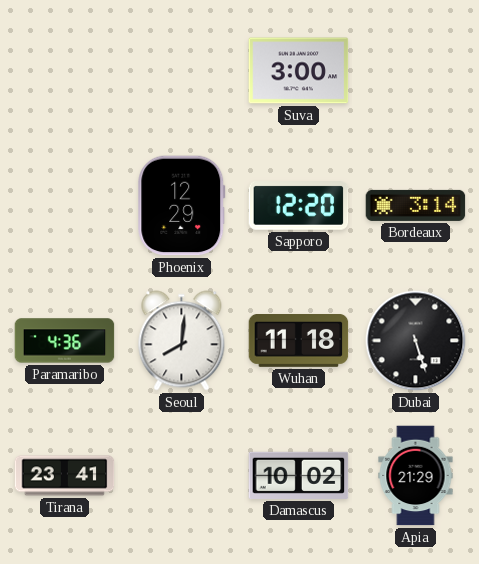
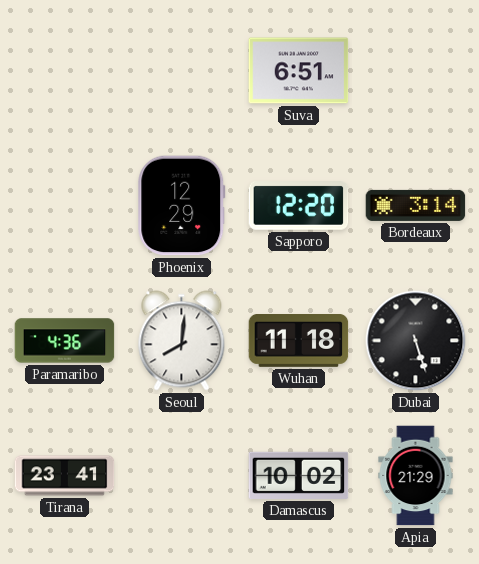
Suva: 3:00 -> 6:51 (299, 71)
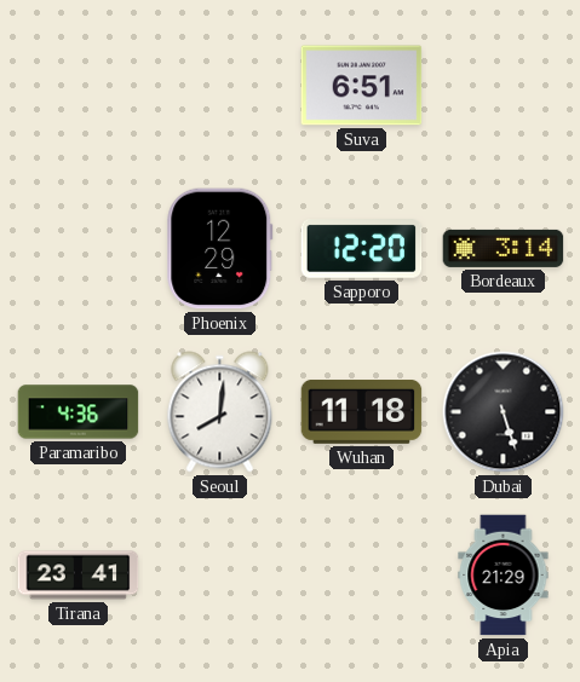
Damascus: 10:02 -> none (299, 475)
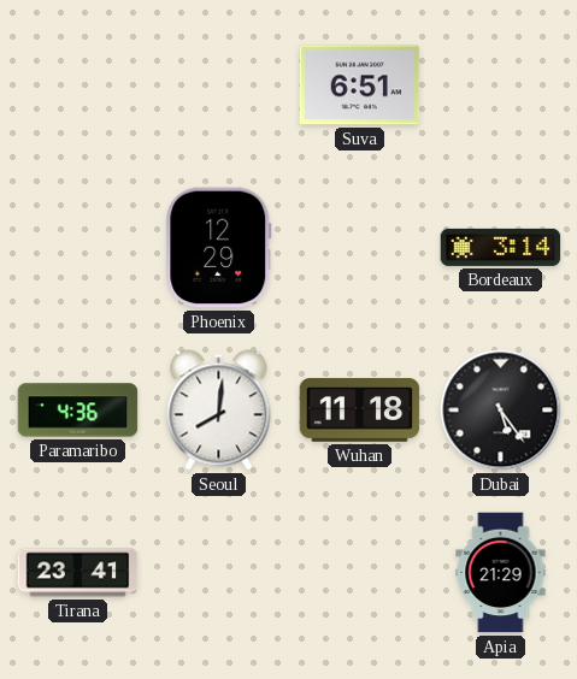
Sapporo: 12:20 -> none (362, 249)
Dubai: 5:27 -> 5:24 (501, 411)
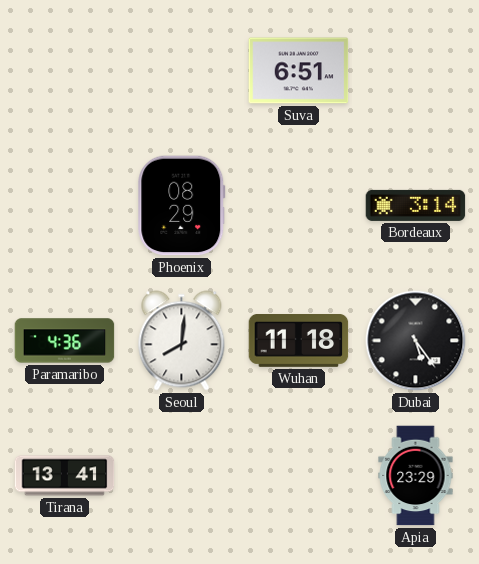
Phoenix: 12:29 -> 08:29 (182, 206)
Tirana: 23:41 -> 13:41 (65, 476)
Apia: 21:29 -> 23:29 (416, 476)
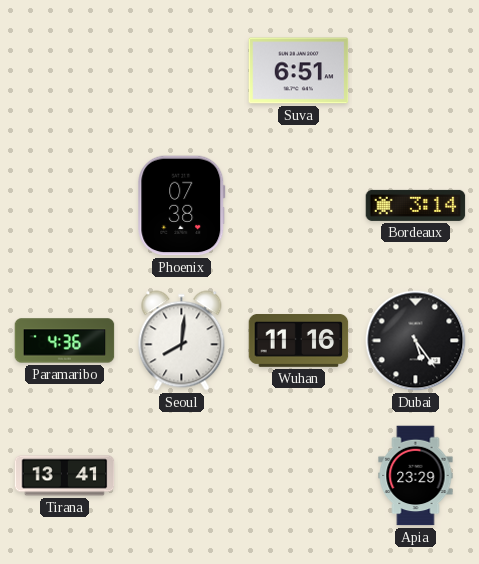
Phoenix: 08:29 -> 07:38 (182, 206)
Wuhan: 11:18 -> 11:16 (299, 341)
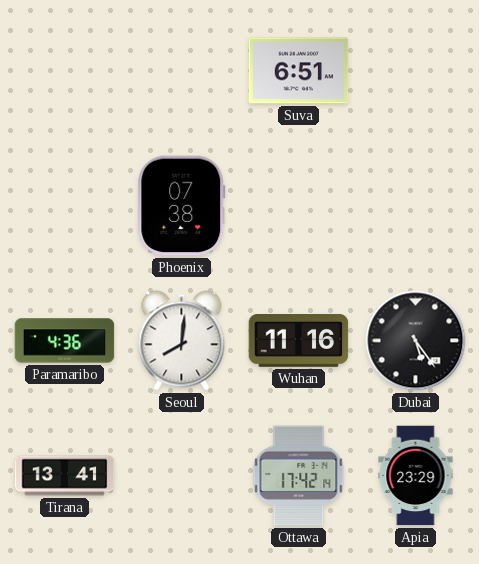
Bordeaux: 3:14 -> none (416, 205)
Ottawa: none -> 17:42 (299, 476)
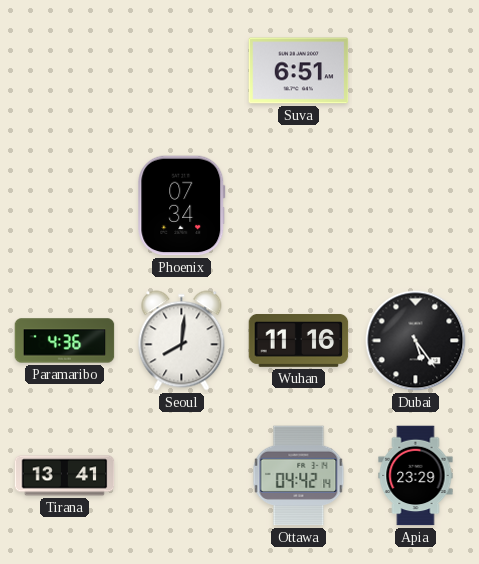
Phoenix: 07:38 -> 07:34 (182, 206)
Ottawa: 17:42 -> 04:42 (299, 476)
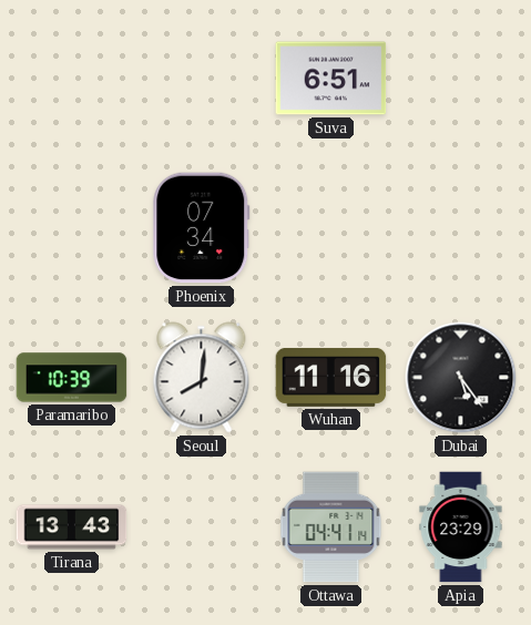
Paramaribo: 4:36 -> 10:39 (72, 378)
Tirana: 13:41 -> 13:43 (72, 527)
Ottawa: 04:42 -> 04:41 (331, 527)
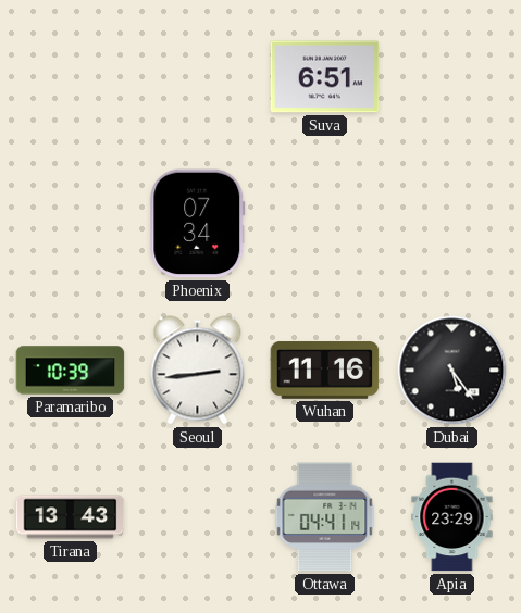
Seoul: 8:01 -> 2:44 (198, 371)
